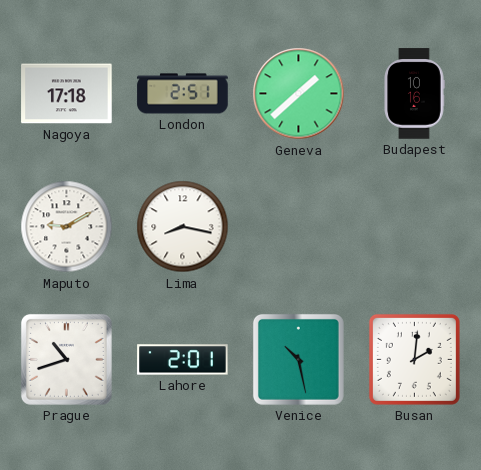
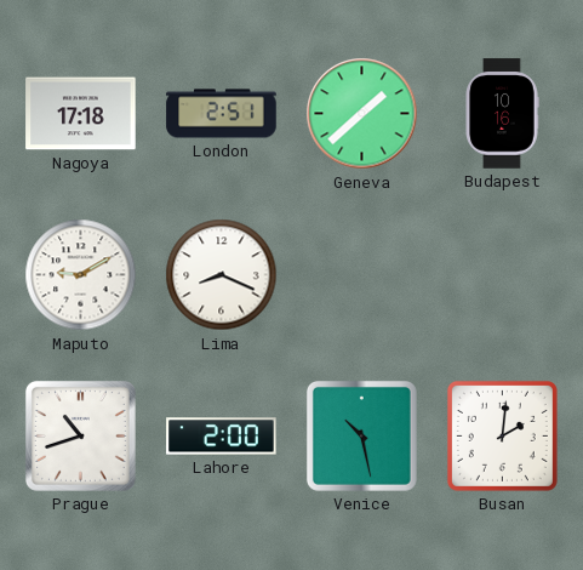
Lima: 8:17 -> 8:19 (222, 275)
Lahore: 2:01 -> 2:00 (222, 437)
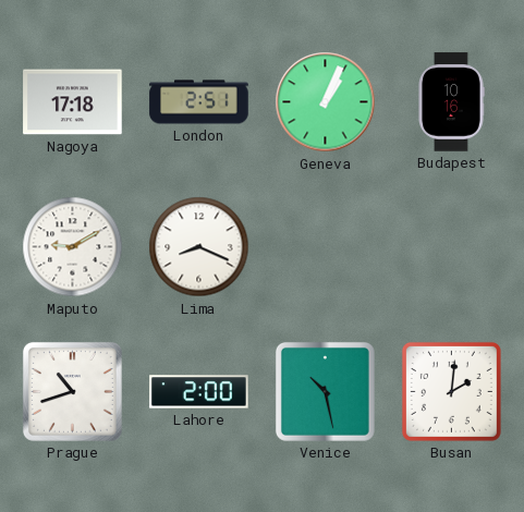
Geneva: 1:38 -> 1:04 (326, 102)
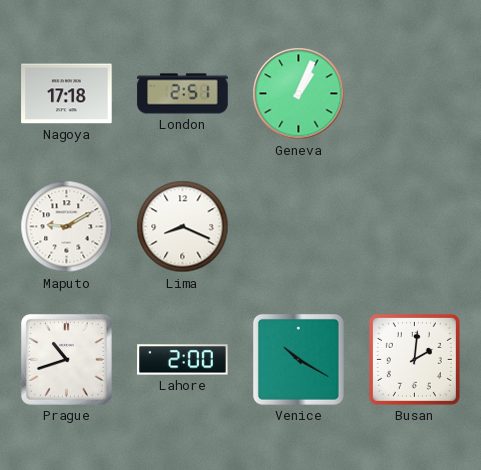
Budapest: 10:16 -> none (451, 102)
Venice: 10:28 -> 10:20 (298, 359)
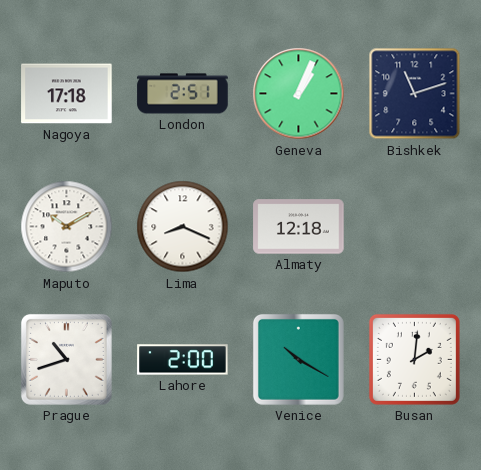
Bishkek: none -> 11:12 (415, 94)
Maputo: 9:10 -> 10:10 (67, 227)
Almaty: none -> 12:18 (299, 227)
